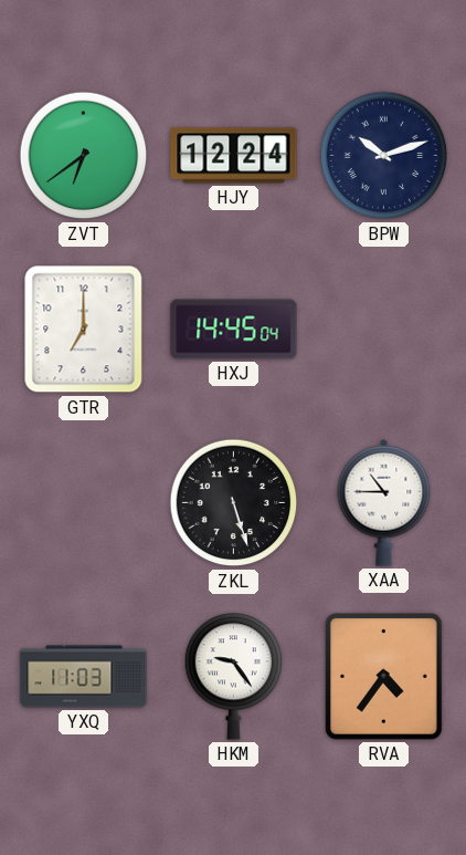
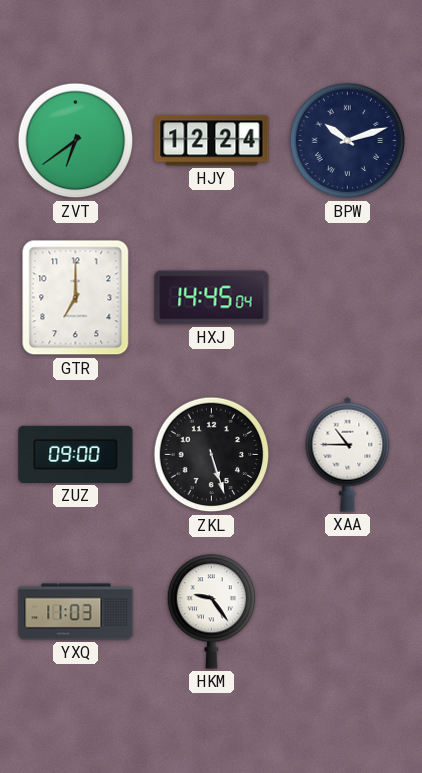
ZUZ: none -> 09:00 (76, 454)
RVA: 4:36 -> none (384, 677)
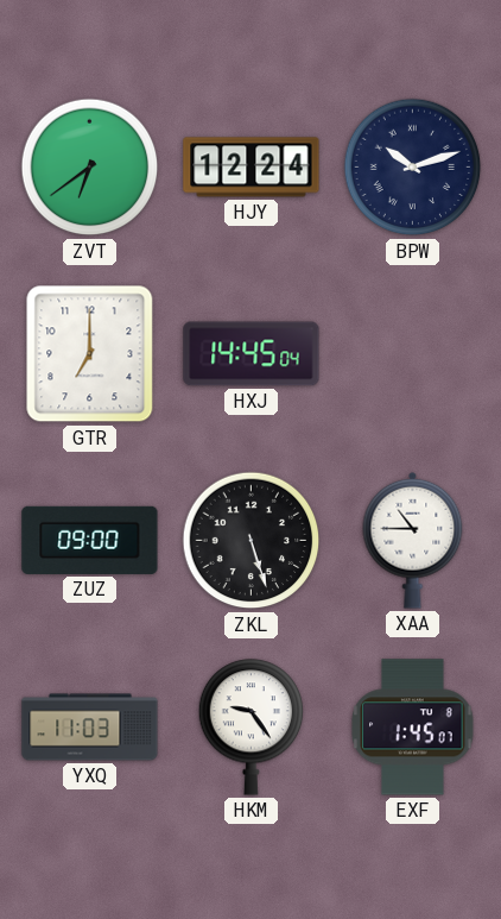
EXF: none -> 1:45 (413, 728)
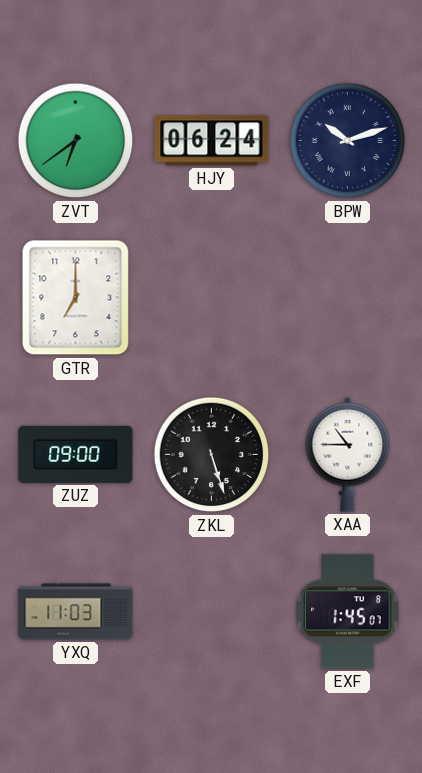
HJY: 12:24 -> 06:24 (212, 141)
HXJ: 14:45 -> none (252, 354)
HKM: 9:24 -> none (252, 728)
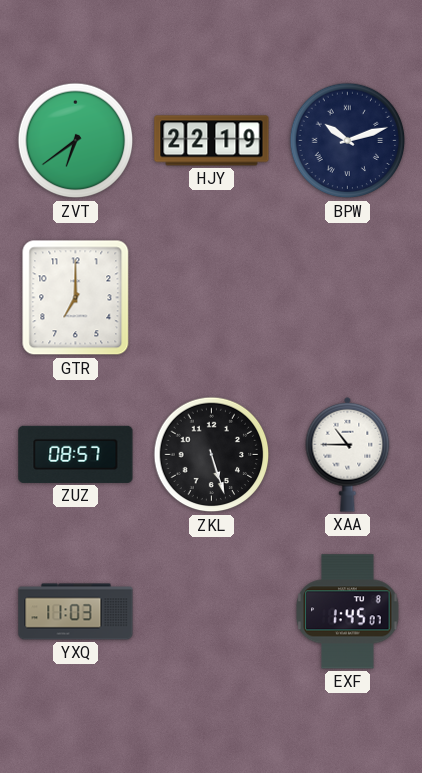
HJY: 06:24 -> 22:19 (212, 141)
ZUZ: 09:00 -> 08:57 (76, 454)
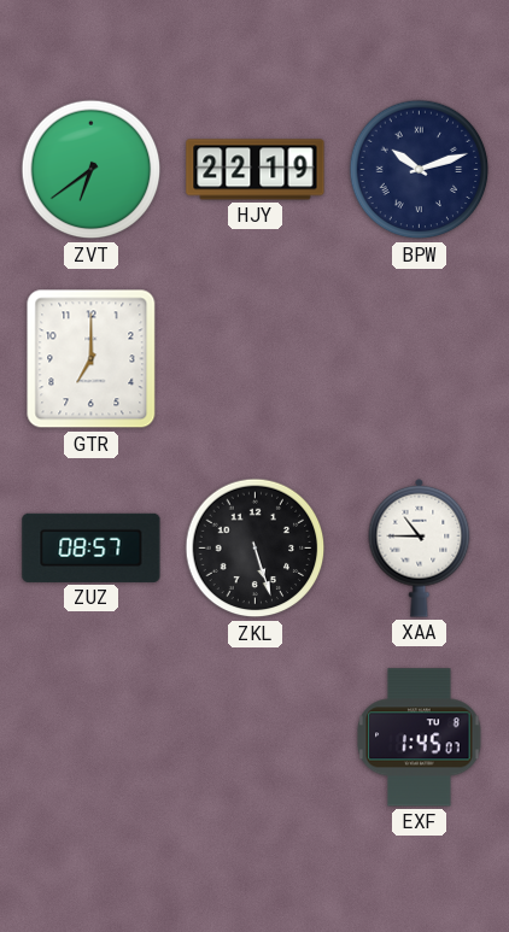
YXQ: 11:03 -> none (76, 612)
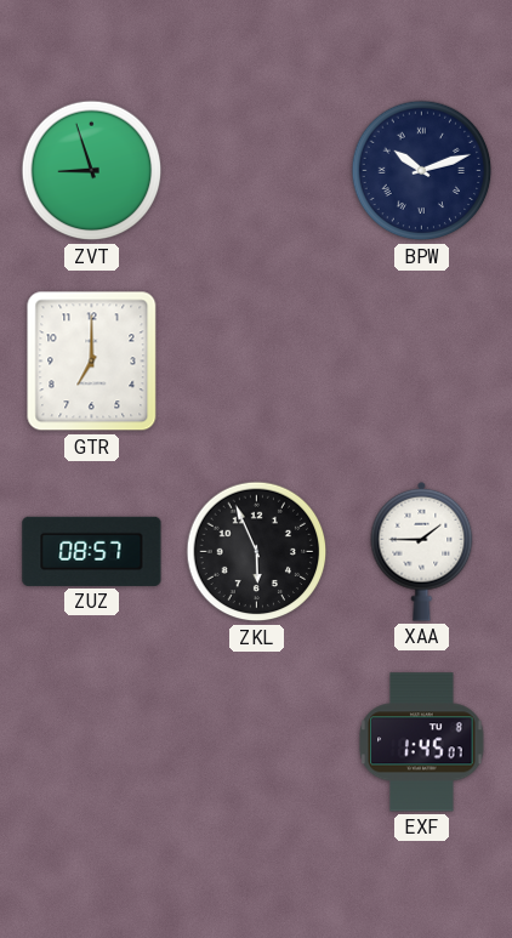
ZVT: 6:39 -> 8:57 (92, 171)
HJY: 22:19 -> none (256, 170)
ZKL: 5:27 -> 5:56 (257, 552)
XAA: 10:45 -> 1:45 (422, 551)
